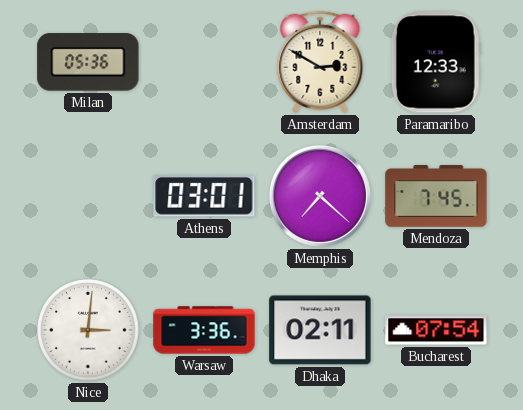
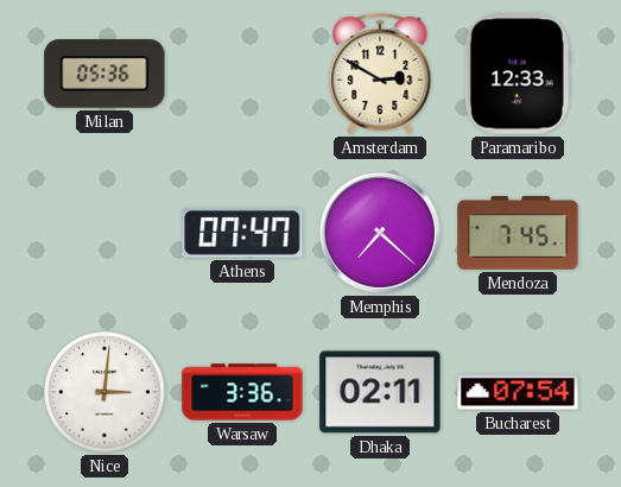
Athens: 03:01 -> 07:47 (242, 233)
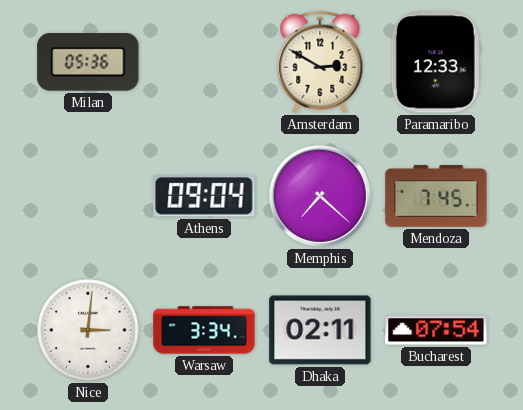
Athens: 07:47 -> 09:04 (204, 196)
Warsaw: 3:36 -> 3:34 (204, 330)
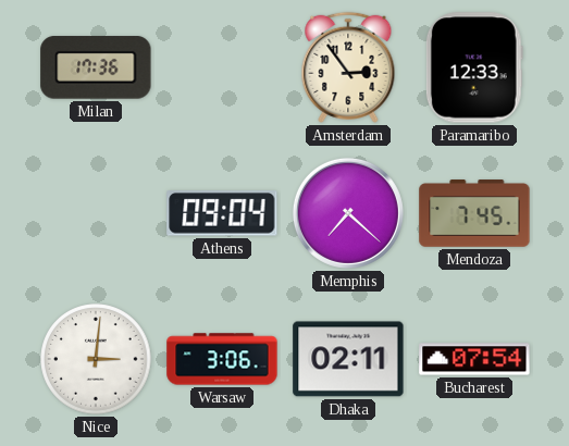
Milan: 05:36 -> 17:36 (96, 67)
Amsterdam: 2:50 -> 2:54 (348, 67)
Warsaw: 3:34 -> 3:06 (222, 359)
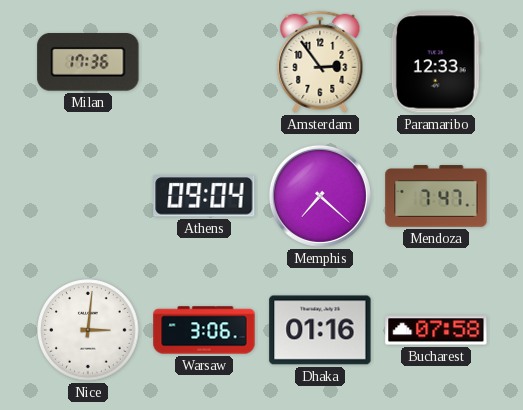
Mendoza: 7:45 -> 7:47 (436, 196)
Dhaka: 02:11 -> 01:16 (320, 330)
Bucharest: 07:54 -> 07:58 (436, 330)
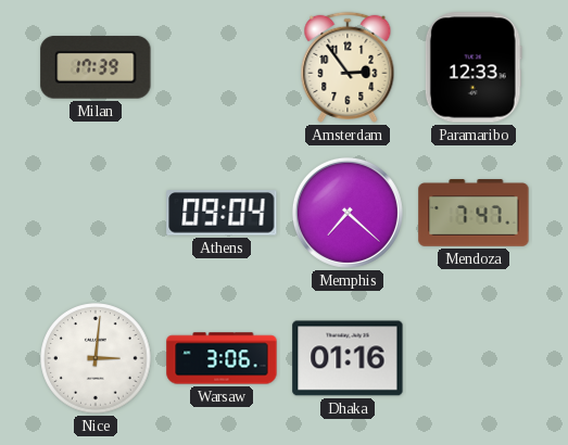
Milan: 17:36 -> 17:39 (96, 67)
Bucharest: 07:58 -> none (436, 330)
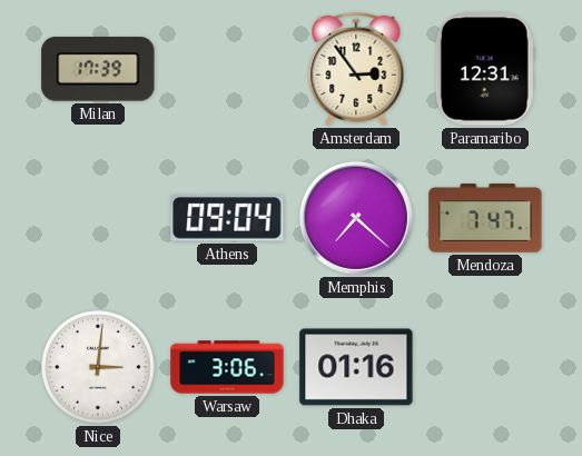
Paramaribo: 12:33 -> 12:31 (485, 69)
